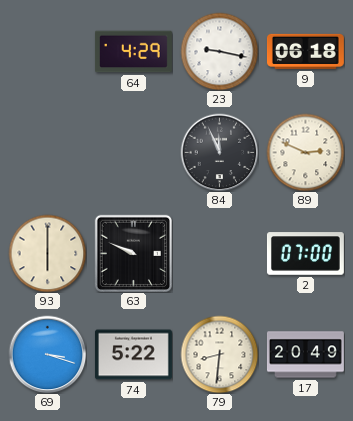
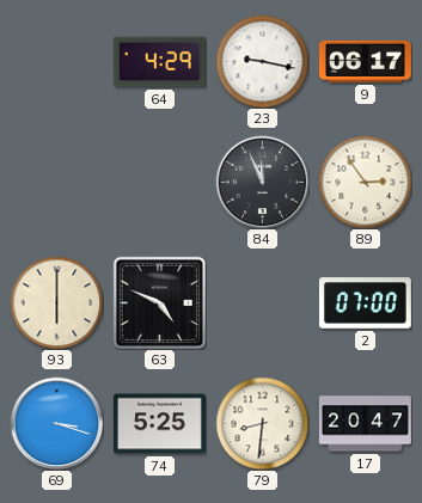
9: 06:18 -> 06:17 (365, 61)
89: 2:49 -> 2:54 (365, 182)
63: 9:49 -> 4:49 (159, 302)
74: 5:22 -> 5:25 (159, 424)
17: 20:49 -> 20:47 (365, 424)
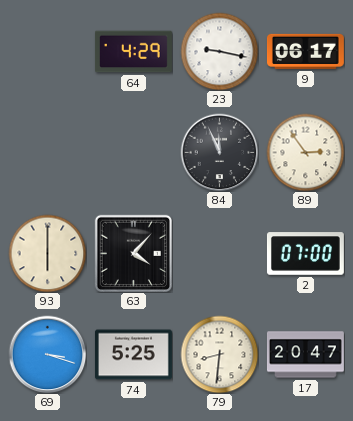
63: 4:49 -> 4:07 (133, 253)
